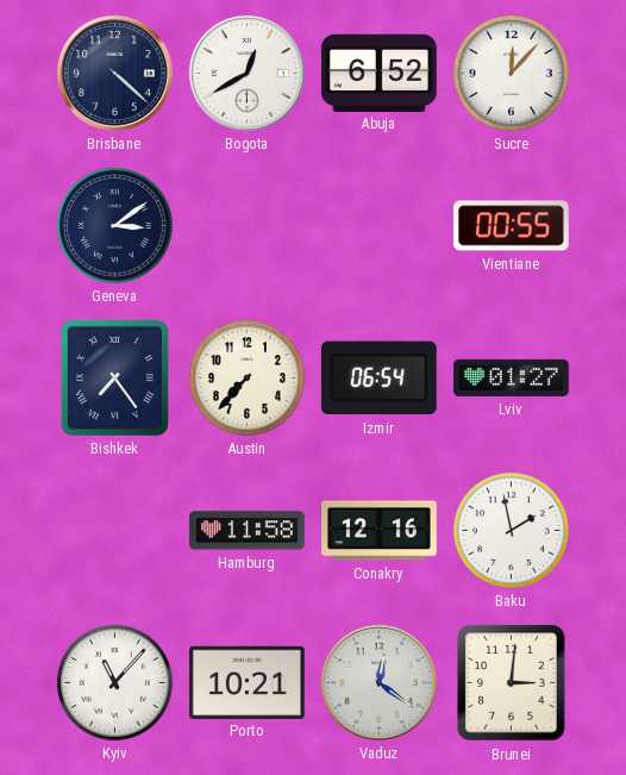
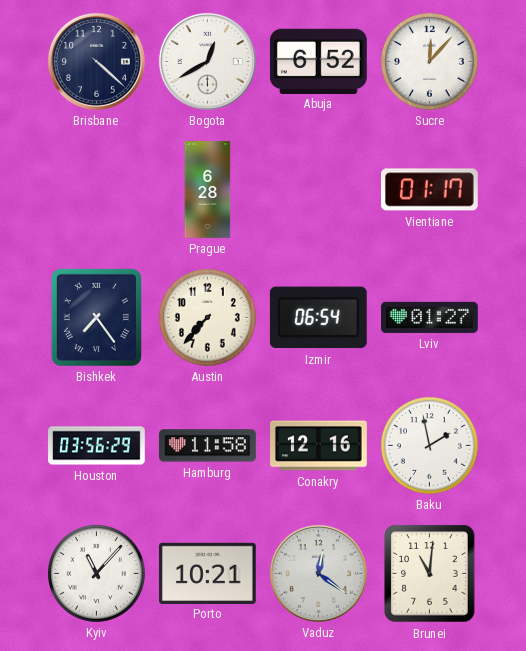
Geneva: 3:09 -> none (115, 225)
Prague: none -> 6:28 (208, 190)
Vientiane: 00:55 -> 01:17 (429, 190)
Houston: none -> 03:56 (97, 446)
Brunei: 3:01 -> 11:01 (430, 574)
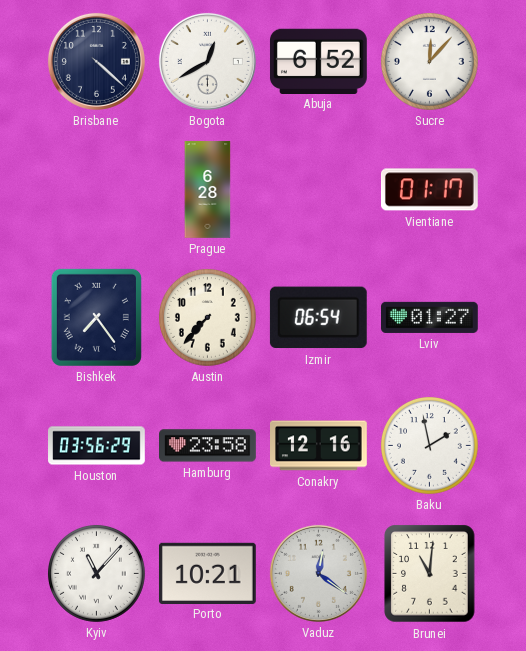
Hamburg: 11:58 -> 23:58 (208, 446)
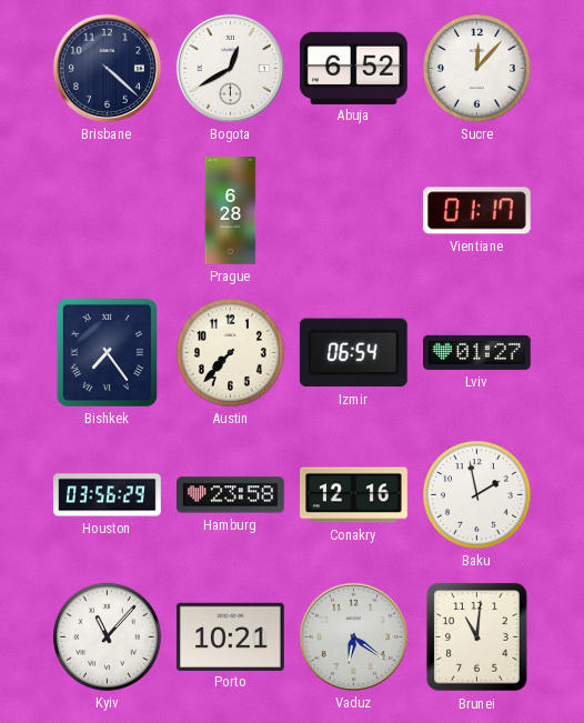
Vaduz: 12:21 -> 6:21 (353, 636)
